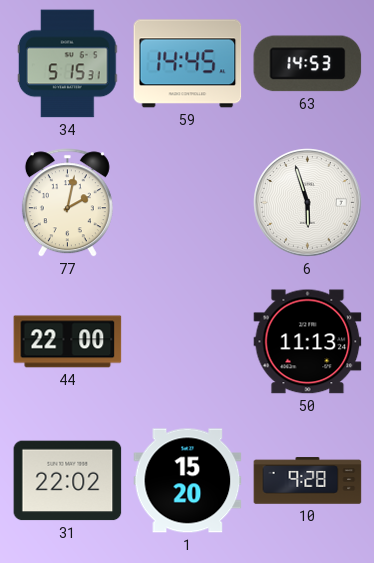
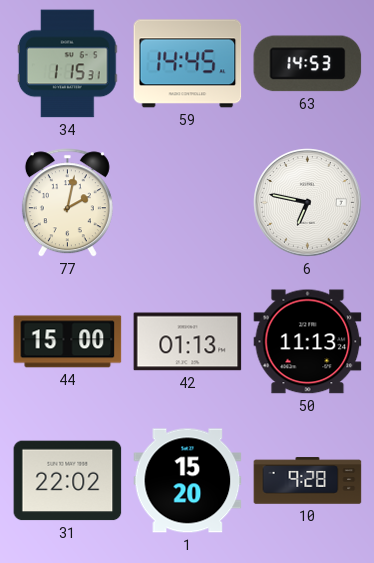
34: 5:15 -> 1:15 (67, 64)
6: 5:57 -> 6:47 (308, 203)
44: 22:00 -> 15:00 (68, 342)
42: none -> 01:13 (188, 342)
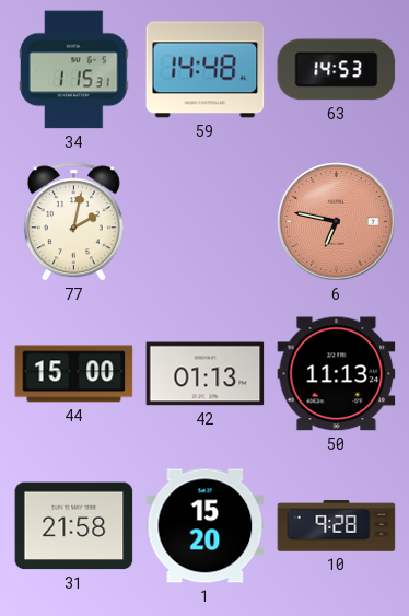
59: 14:45 -> 14:48 (206, 70)
6 dial: white -> salmon (337, 222)
31: 22:02 -> 21:58 (74, 526)
